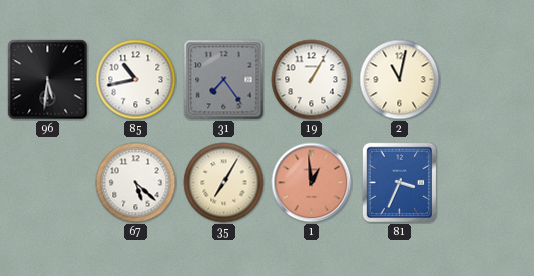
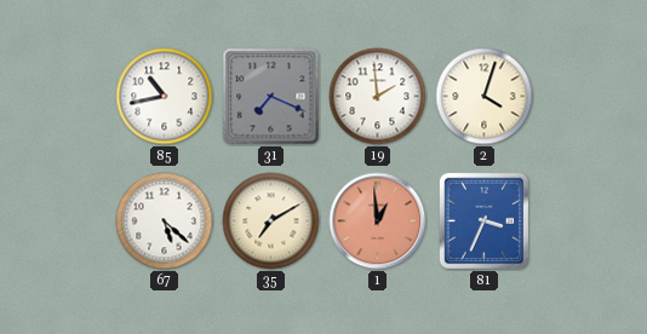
96: 5:31 -> none (48, 80)
31: 7:24 -> 7:19 (271, 97)
19: 1:05 -> 1:59 (378, 97)
2: 11:02 -> 4:03 (485, 97)
35: 7:05 -> 7:10 (271, 221)
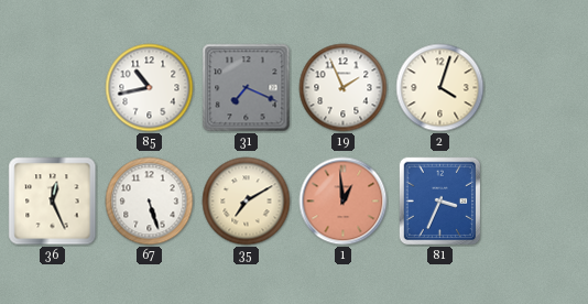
19: 1:59 -> 1:56 (344, 88)
36: none -> 12:26 (53, 202)
67: 5:22 -> 5:27 (150, 202)
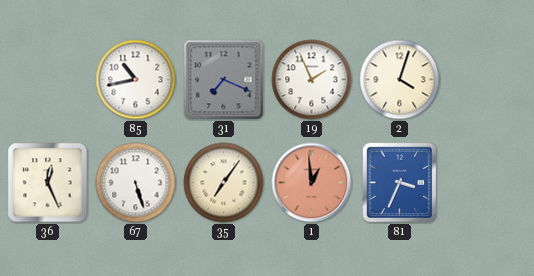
35: 7:10 -> 7:06 (224, 183)
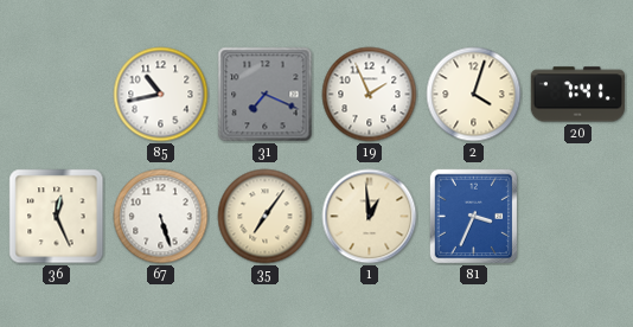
20: none -> 7:41 (577, 95)
1 dial: salmon -> cream (370, 217)
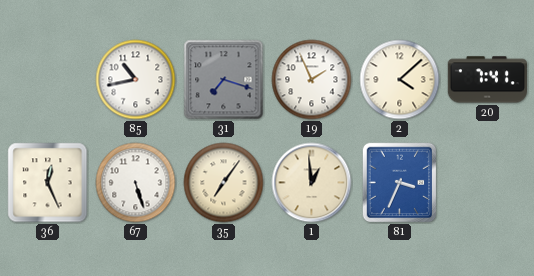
31: 7:19 -> 7:18 (224, 80)
2: 4:03 -> 4:08 (400, 80)
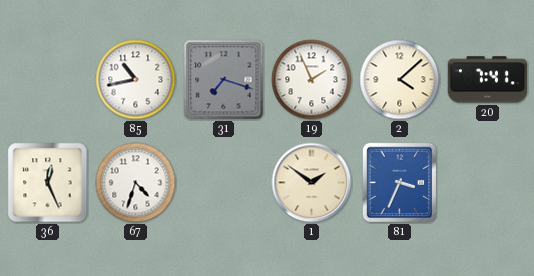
67: 5:27 -> 4:33 (136, 183)
35: 7:06 -> none (224, 183)
1: 12:59 -> 1:51 (312, 183)
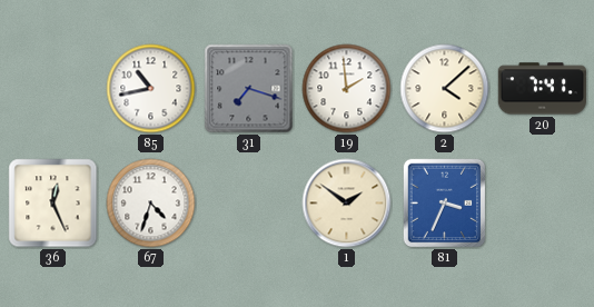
19: 1:56 -> 1:59 (347, 89)
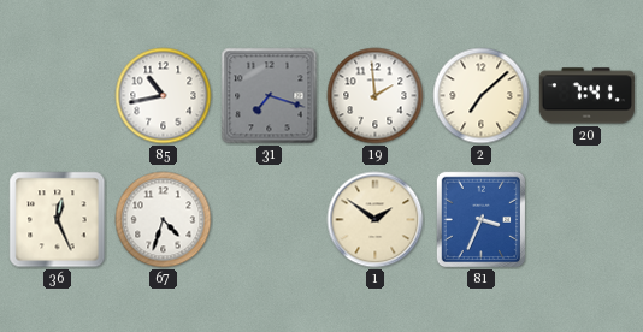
2: 4:08 -> 7:08 (482, 96)
